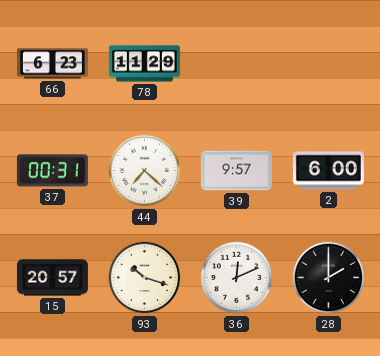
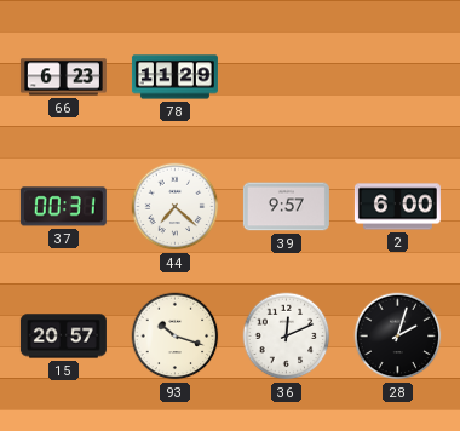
28: 2:00 -> 2:03 (398, 337)
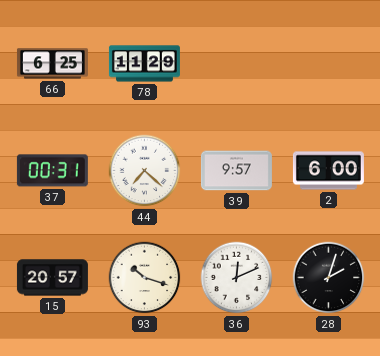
66: 6:23 -> 6:25 (52, 64)
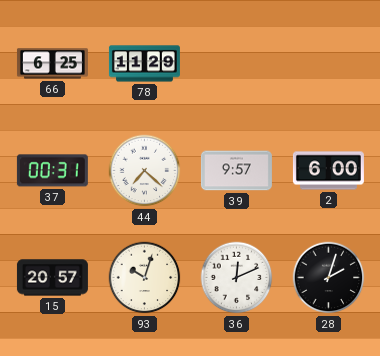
93: 10:18 -> 10:03 (145, 278)
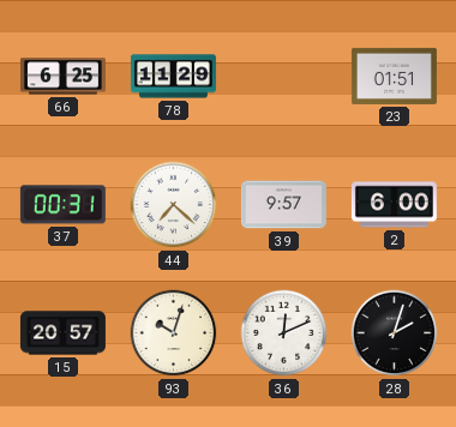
23: none -> 01:51 (394, 76)
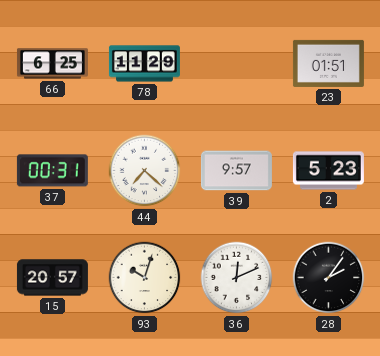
2: 6:00 -> 5:23 (328, 171)
28: 2:03 -> 2:06 (329, 278)
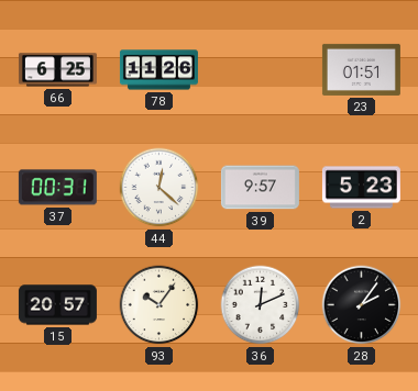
78: 11:29 -> 11:26 (158, 70)
44: 7:22 -> 12:22 (159, 188)
93: 10:03 -> 10:06 (159, 305)
